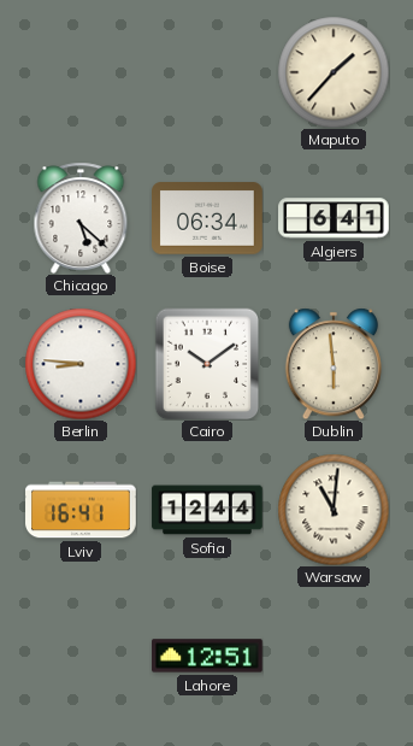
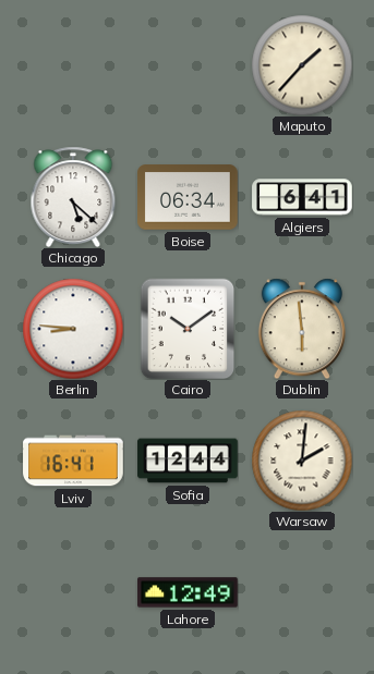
Warsaw: 11:01 -> 2:01 (302, 461)
Lahore: 12:51 -> 12:49 (188, 592)
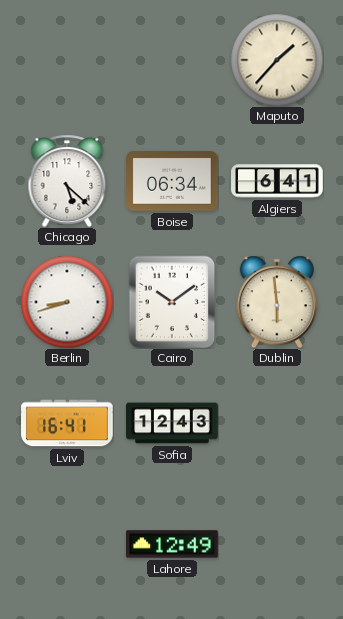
Berlin: 8:46 -> 8:42 (67, 302)
Sofia: 12:44 -> 12:43 (172, 423)
Warsaw: 2:01 -> none (302, 461)
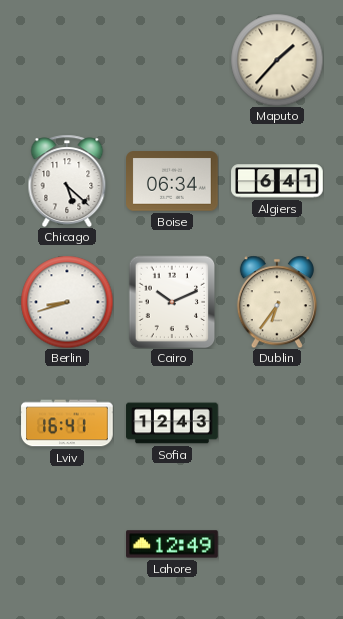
Cairo: 10:09 -> 10:11 (172, 302)
Dublin: 5:59 -> 6:36 (277, 302)
